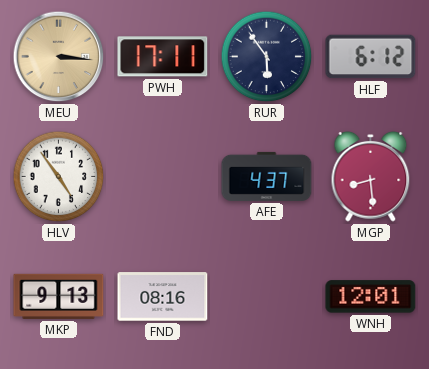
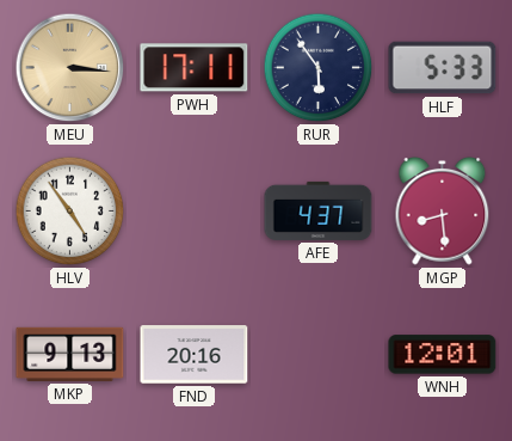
HLF: 6:12 -> 5:33 (443, 68)
FND: 08:16 -> 20:16 (195, 355)
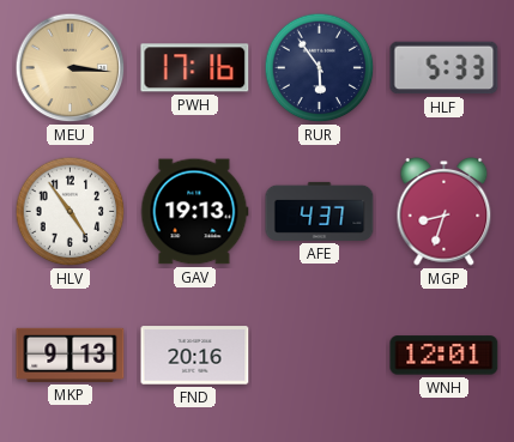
PWH: 17:11 -> 17:16 (195, 68)
GAV: none -> 19:13 (195, 212)
MGP: 8:29 -> 8:33 (445, 211)
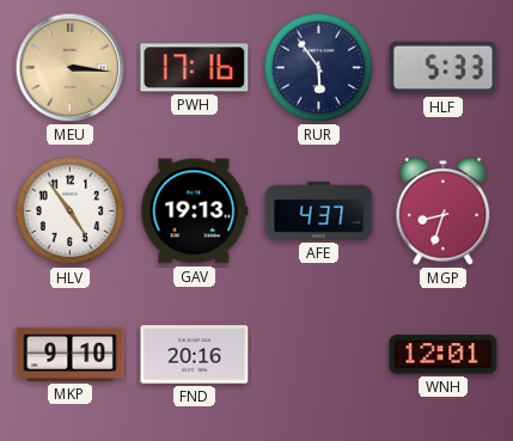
MKP: 9:13 -> 9:10 (71, 354)
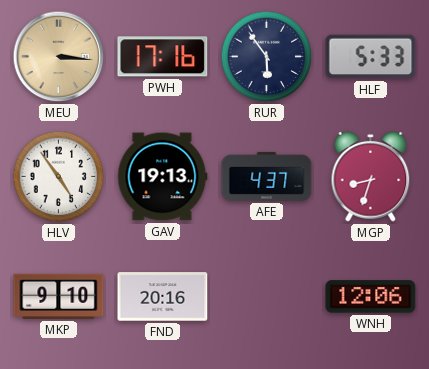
WNH: 12:01 -> 12:06 (371, 297)
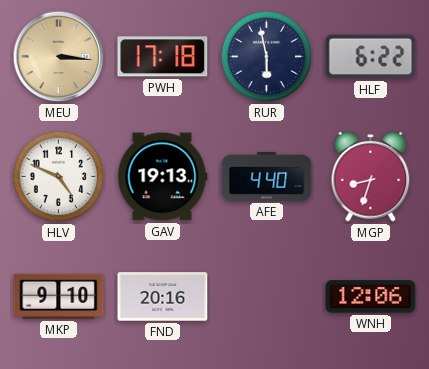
PWH: 17:16 -> 17:18 (163, 57)
RUR: 5:54 -> 5:58 (267, 57)
HLF: 5:33 -> 6:22 (371, 57)
HLV: 4:54 -> 4:49 (59, 177)
AFE: 4:37 -> 4:40 (267, 176)
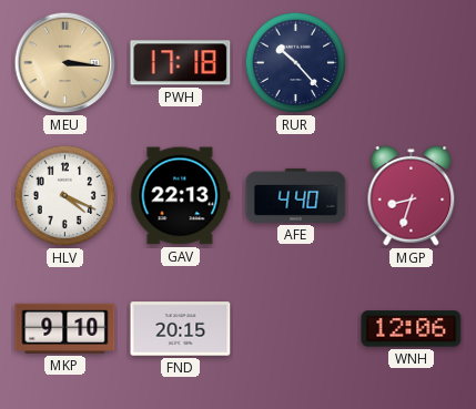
RUR: 5:58 -> 10:23 (296, 63)
HLF: 6:22 -> none (371, 57)
HLV: 4:49 -> 4:19 (65, 196)
GAV: 19:13 -> 22:13 (181, 196)
FND: 20:16 -> 20:15 (181, 329)
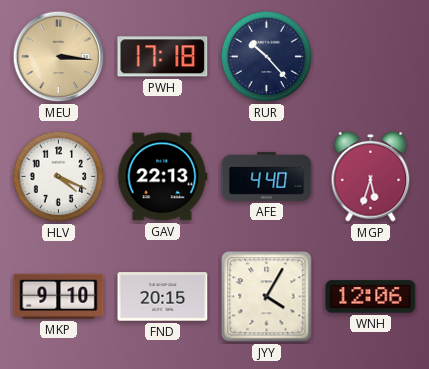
MGP: 8:33 -> 5:33 (371, 176)
JYY: none -> 4:05 (267, 297)
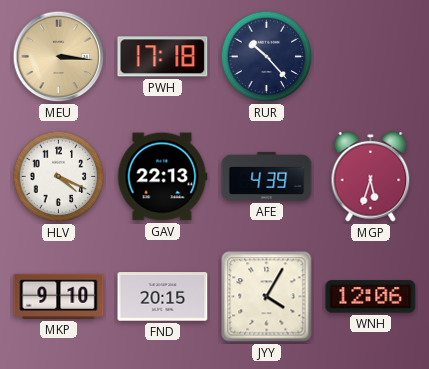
AFE: 4:40 -> 4:39 (267, 176)
